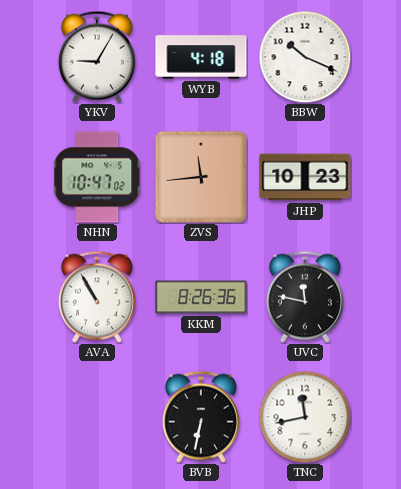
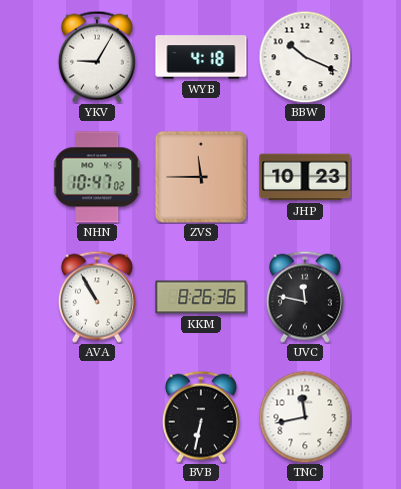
ZVS: 11:44 -> 11:45 (201, 177)
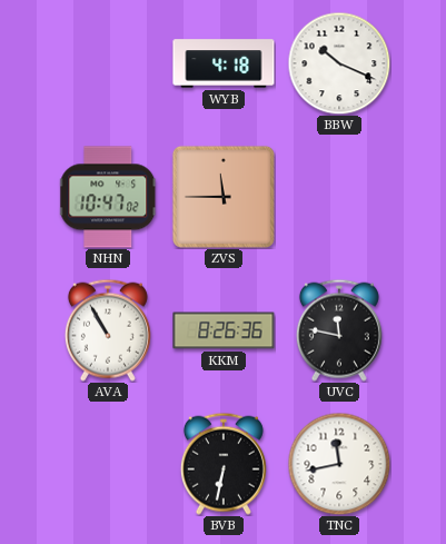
YKV: 9:05 -> none (97, 57)
JHP: 10:23 -> none (305, 177)
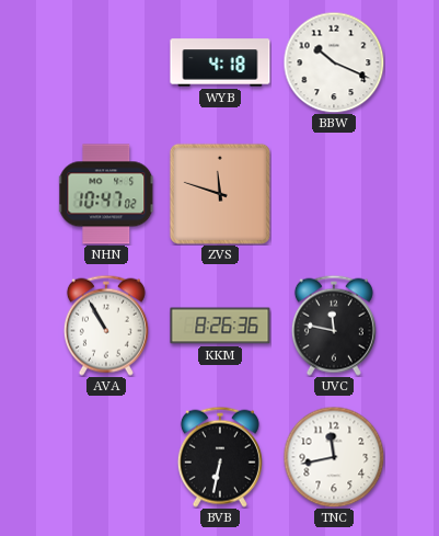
ZVS: 11:45 -> 11:48 (220, 194)
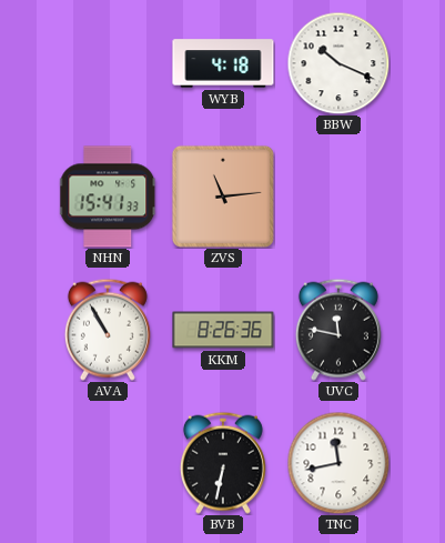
NHN: 10:47 -> 15:41 (109, 197)
ZVS: 11:48 -> 11:14 (223, 197)
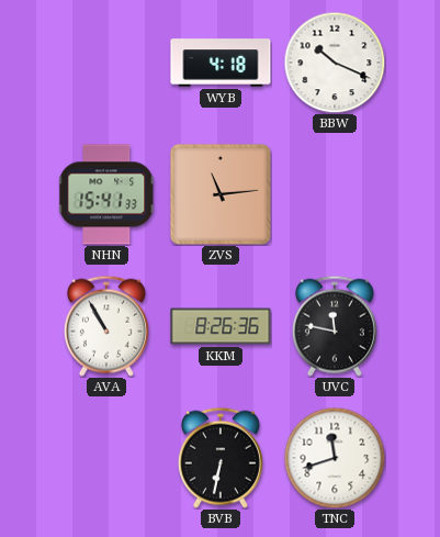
TNC: 11:43 -> 11:42 (335, 458)
